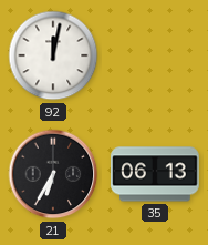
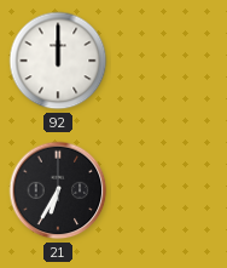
92: 12:02 -> 12:00 (58, 61)
35: 06:13 -> none (155, 174)
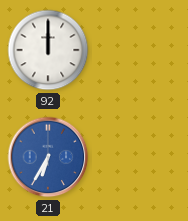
21 dial: black -> blue (48, 157)
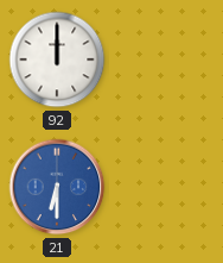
21: 6:35 -> 6:30 (57, 187)
